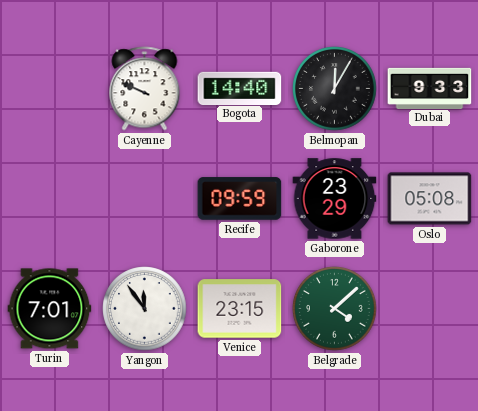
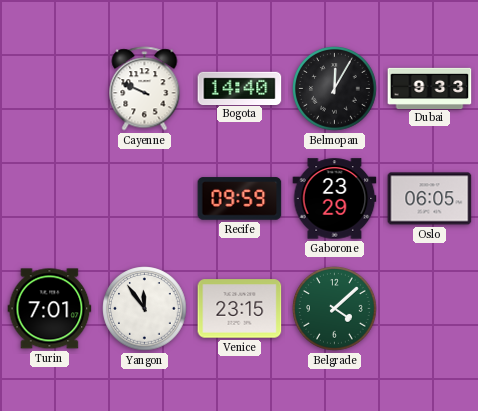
Oslo: 05:08 -> 06:05 (430, 199)
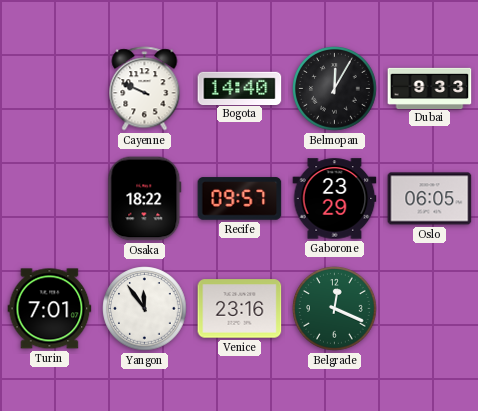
Osaka: none -> 18:22 (145, 199)
Recife: 09:59 -> 09:57 (240, 199)
Venice: 23:15 -> 23:16 (240, 309)
Belgrade: 4:08 -> 12:19 (335, 309)
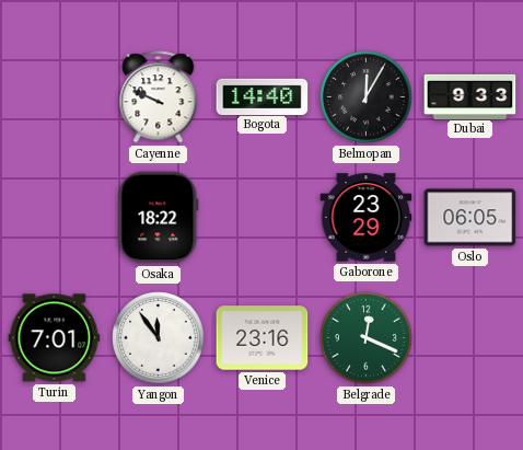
Recife: 09:57 -> none (240, 199)
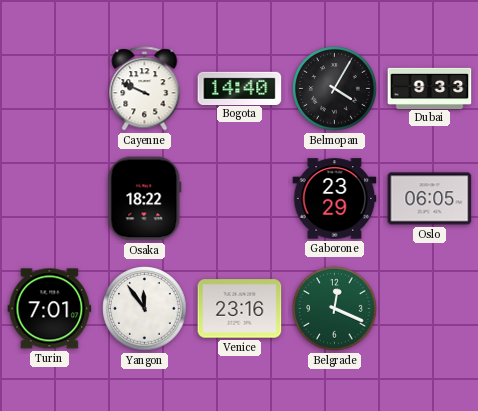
Belmopan: 12:05 -> 4:05 (335, 89)
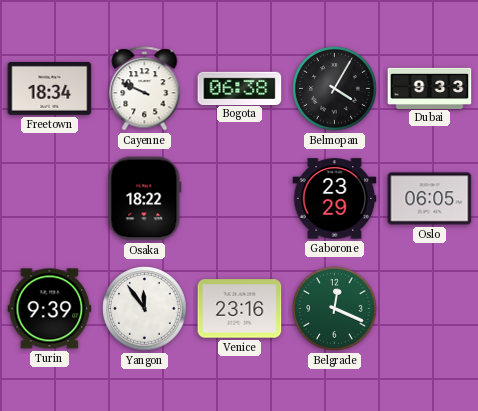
Freetown: none -> 18:34 (50, 88)
Bogota: 14:40 -> 06:38 (240, 88)
Turin: 7:01 -> 9:39 (50, 309)
